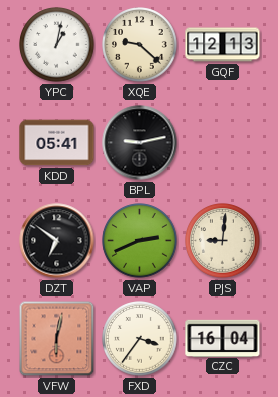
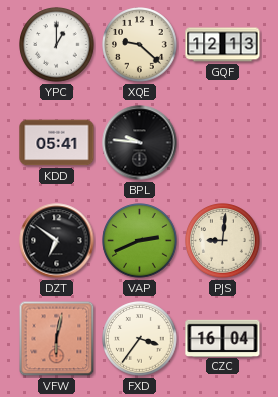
YPC: 1:02 -> 1:00 (57, 45)
BPL: 9:13 -> 9:46 (140, 143)
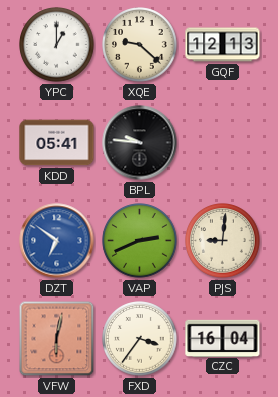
DZT dial: black -> blue (57, 241)
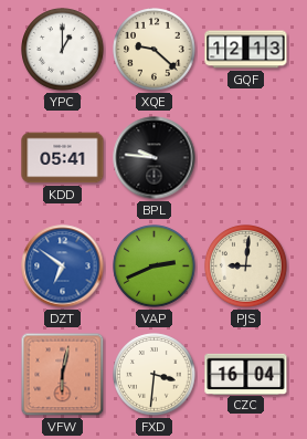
FXD: 3:36 -> 3:31 (155, 375)
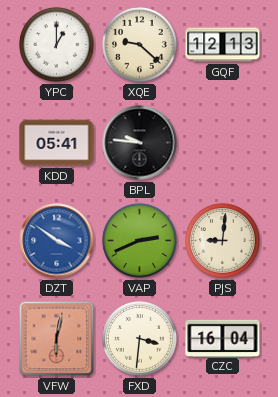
DZT: 6:51 -> 3:51 (57, 241)
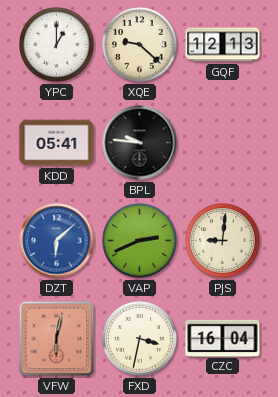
DZT: 3:51 -> 6:08 (57, 241)
FXD: 3:31 -> 3:32 (140, 339)
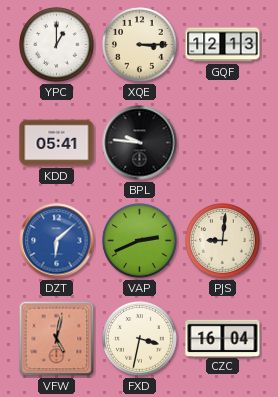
XQE: 9:22 -> 3:15 (140, 45)
VFW: 6:02 -> 5:02 (57, 339)
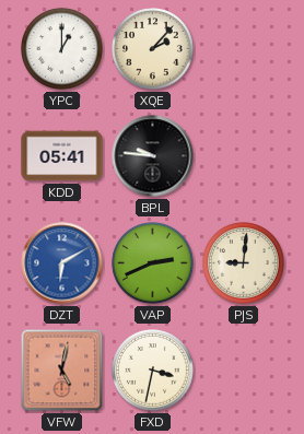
XQE: 3:15 -> 2:07 (153, 49)
GQF: 12:13 -> none (223, 45)
DZT: 6:08 -> 6:10 (62, 263)
CZC: 16:04 -> none (223, 338)
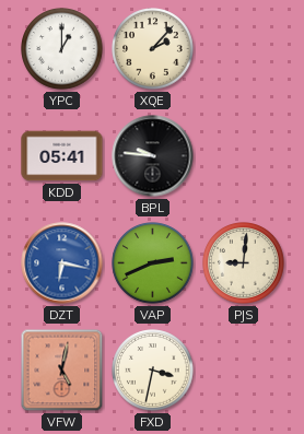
DZT: 6:10 -> 6:17 (62, 263)
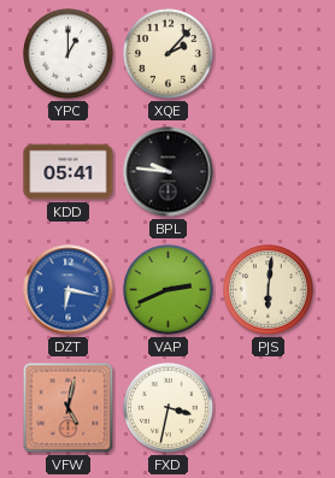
PJS: 9:01 -> 6:01 (269, 290)
